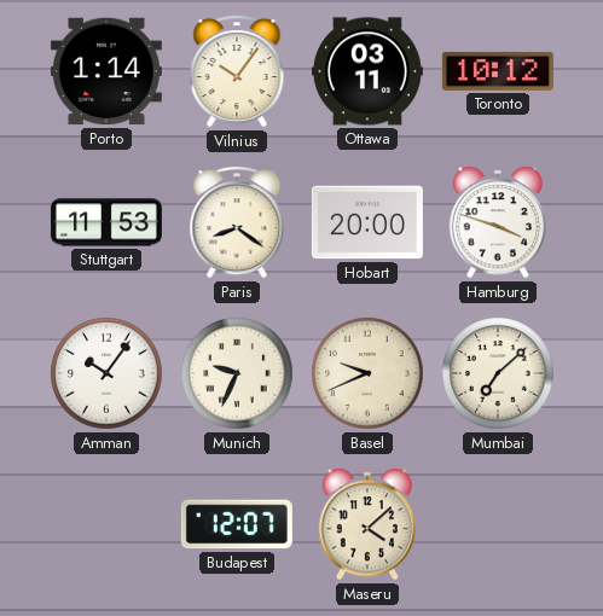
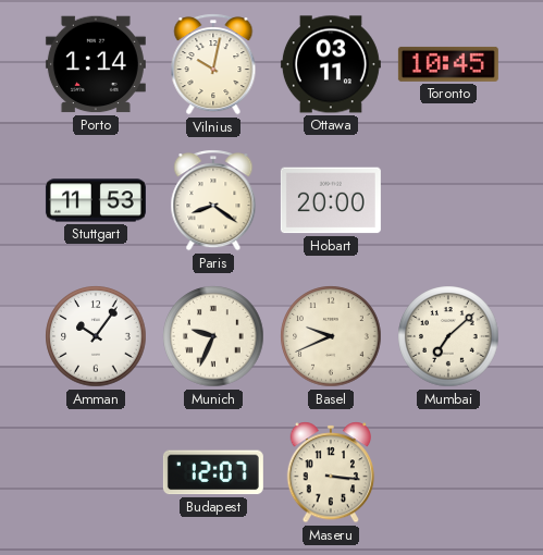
Vilnius: 10:06 -> 10:02 (213, 64)
Toronto: 10:12 -> 10:45 (448, 64)
Hamburg: 3:48 -> none (498, 222)
Maseru: 4:08 -> 3:16 (331, 472)
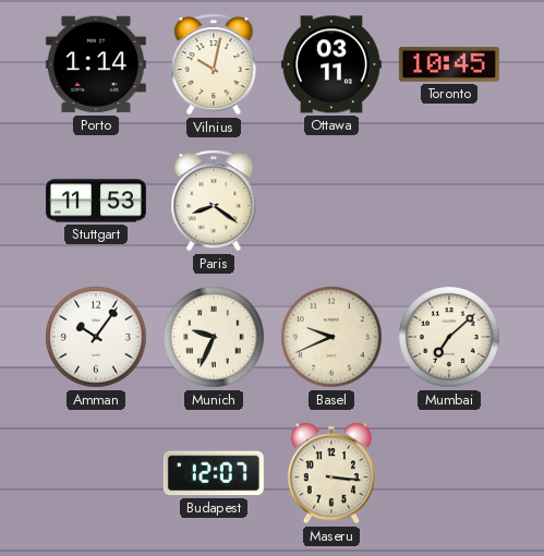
Hobart: 20:00 -> none (331, 200)
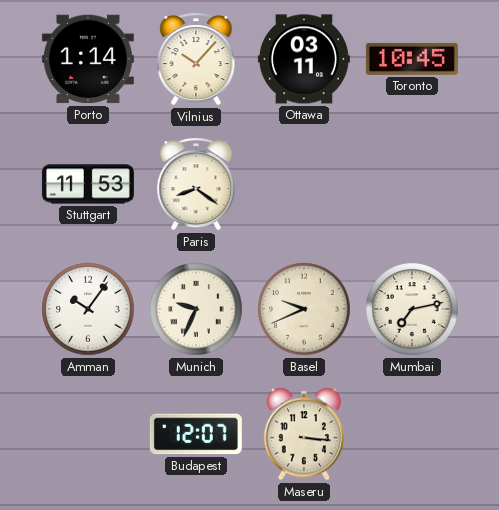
Vilnius: 10:02 -> 10:07 (196, 59)
Mumbai: 7:08 -> 7:13 (412, 309)
